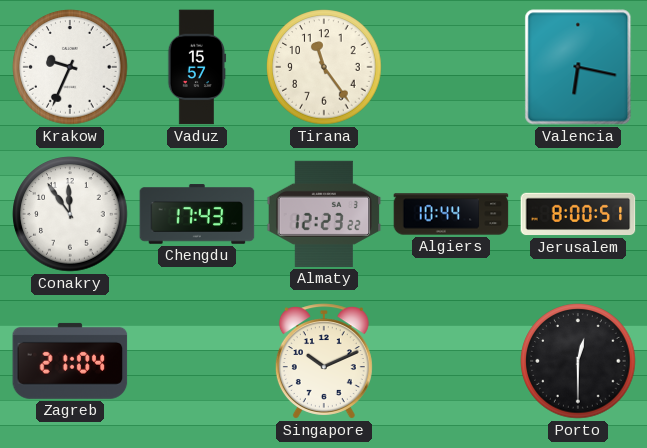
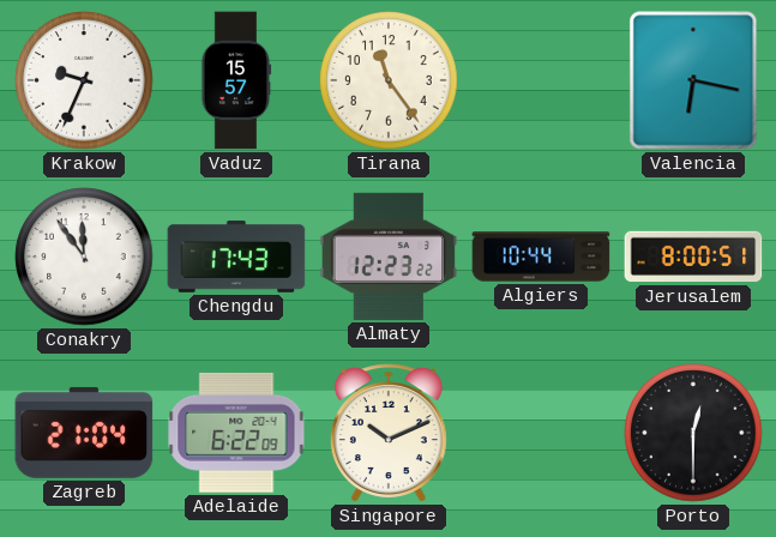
Adelaide: none -> 6:22 (236, 433)
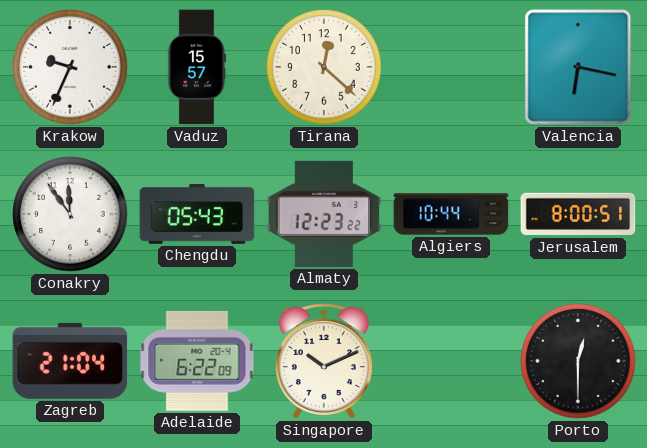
Tirana: 11:24 -> 12:22 (324, 67)
Chengdu: 17:43 -> 05:43 (197, 214)
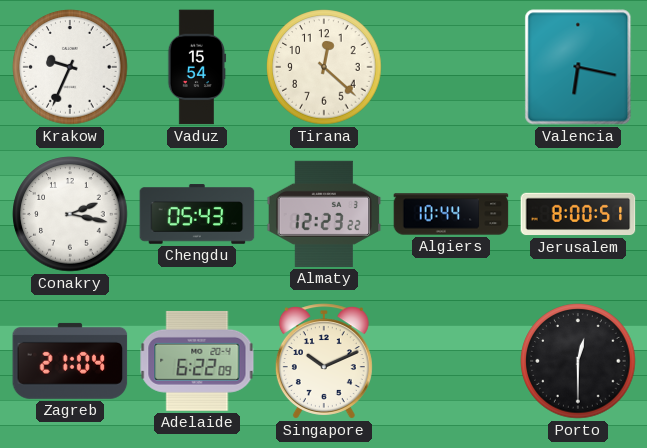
Vaduz: 15:57 -> 15:54 (197, 67)
Conakry: 11:54 -> 2:17 (70, 214)
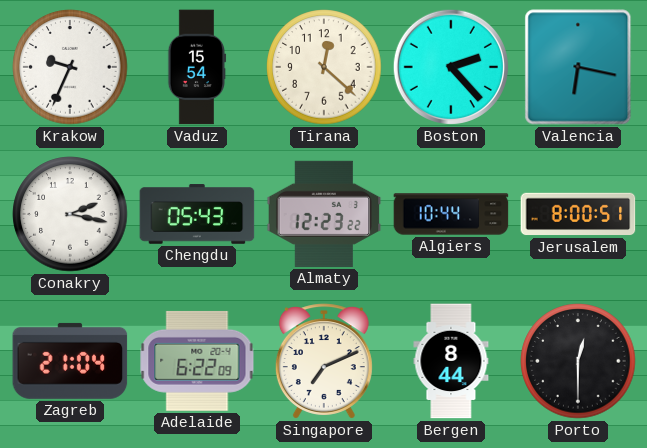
Boston: none -> 2:23 (451, 67)
Singapore: 10:11 -> 7:11 (324, 361)
Bergen: none -> 8:44 (451, 361)
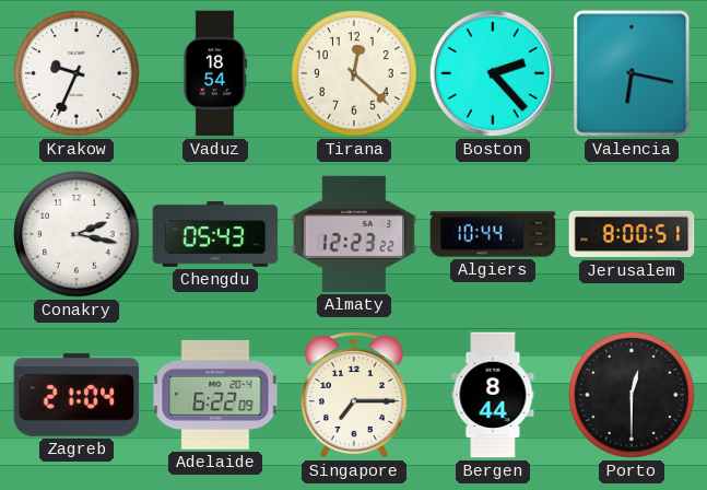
Vaduz: 15:54 -> 18:54 (215, 73)
Singapore: 7:11 -> 7:15 (354, 395)
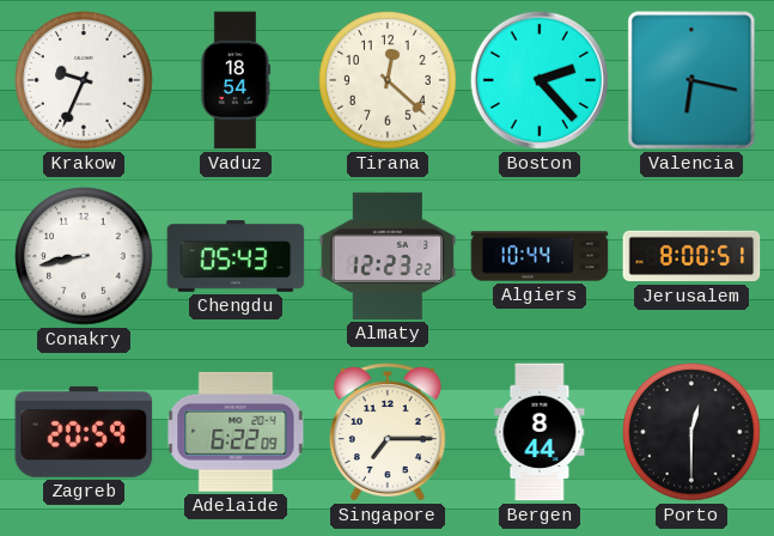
Conakry: 2:17 -> 8:43 (84, 256)
Zagreb: 21:04 -> 20:59 (84, 432)
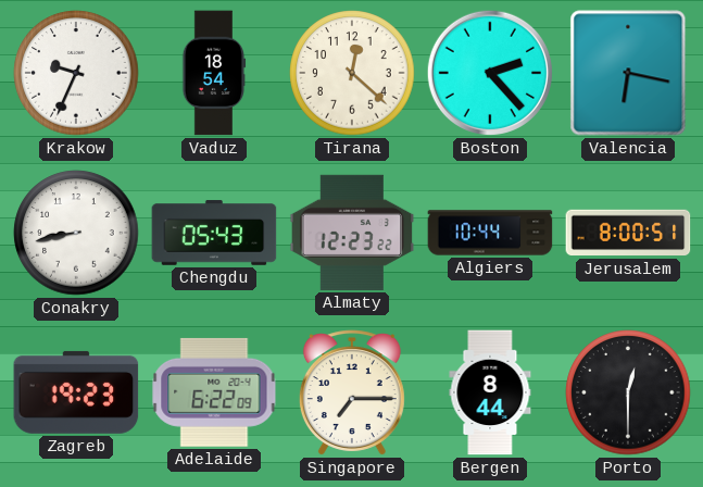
Zagreb: 20:59 -> 19:23 (76, 392)
